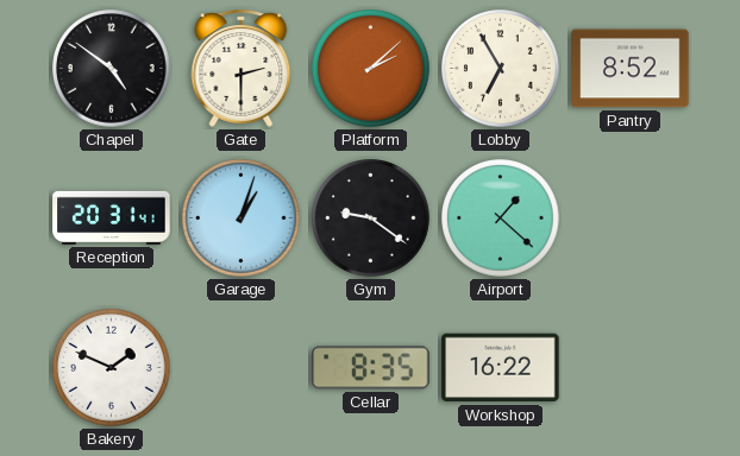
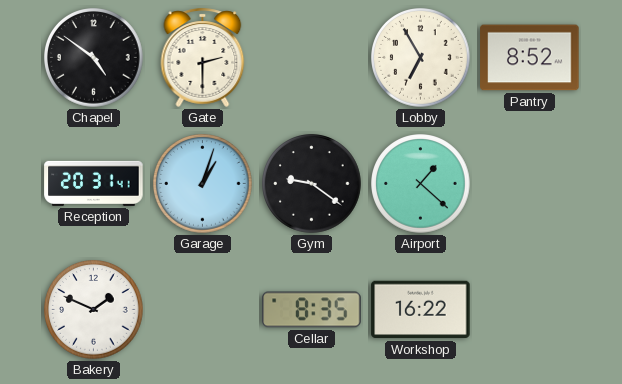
Platform: 2:08 -> none (371, 69)
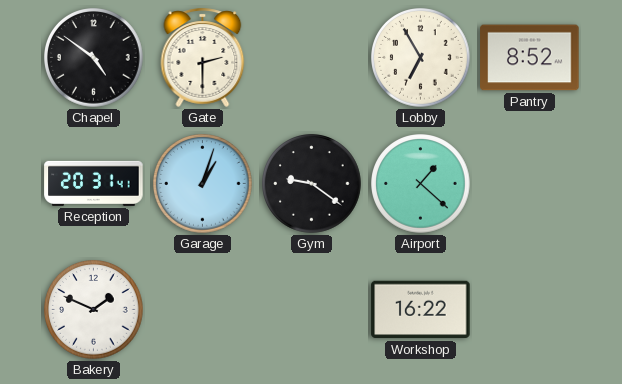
Cellar: 8:35 -> none (312, 310)
